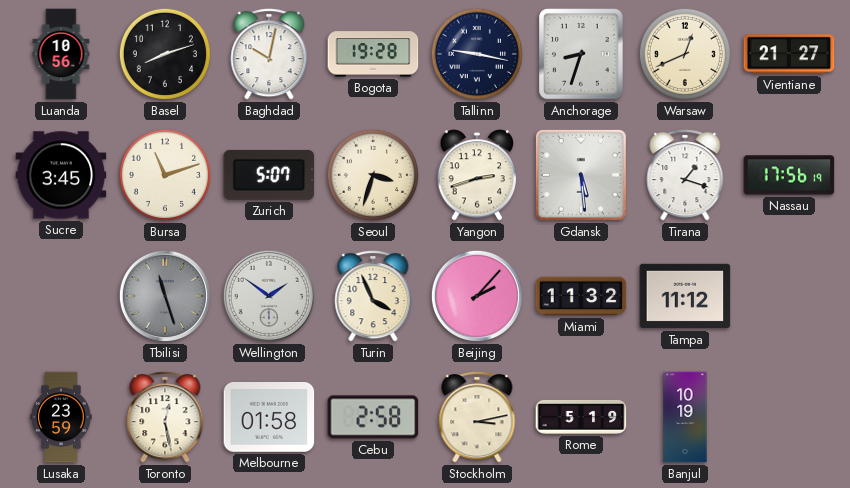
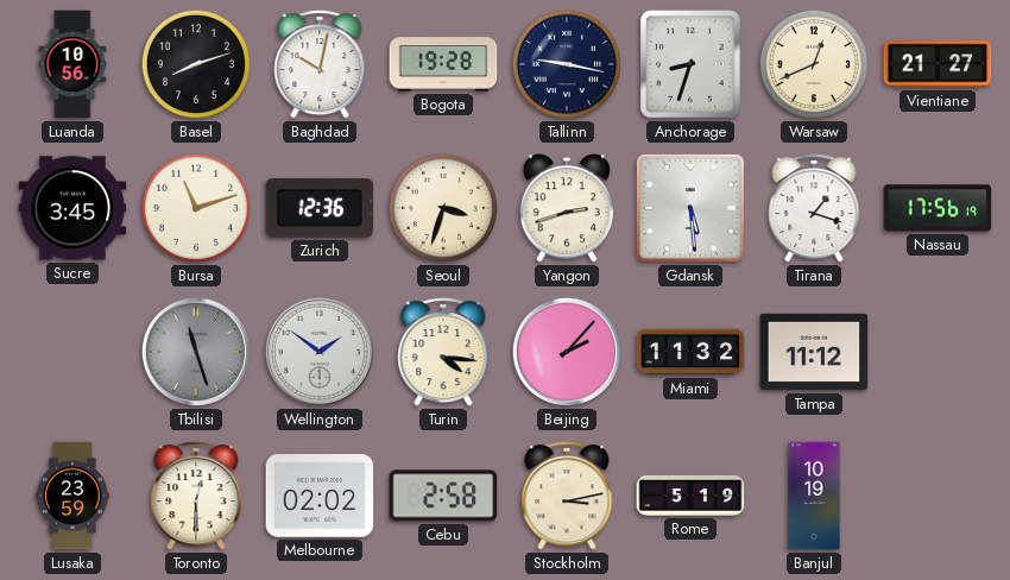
Zurich: 5:07 -> 12:36 (320, 208)
Turin: 3:56 -> 4:16 (443, 352)
Toronto: 12:28 -> 12:30 (196, 496)
Melbourne: 01:58 -> 02:02 (320, 497)
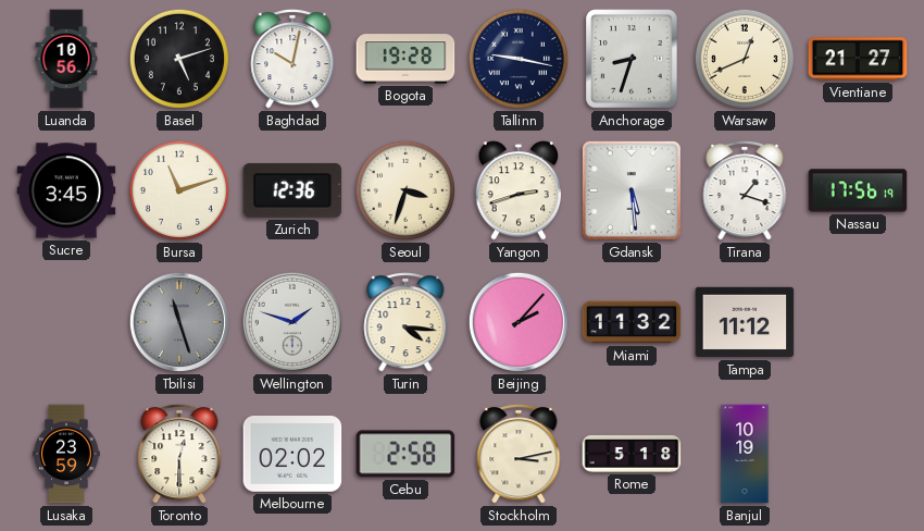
Basel: 8:12 -> 5:12 (179, 59)
Wellington: 1:51 -> 1:48 (292, 322)
Rome: 5:19 -> 5:18 (632, 454)
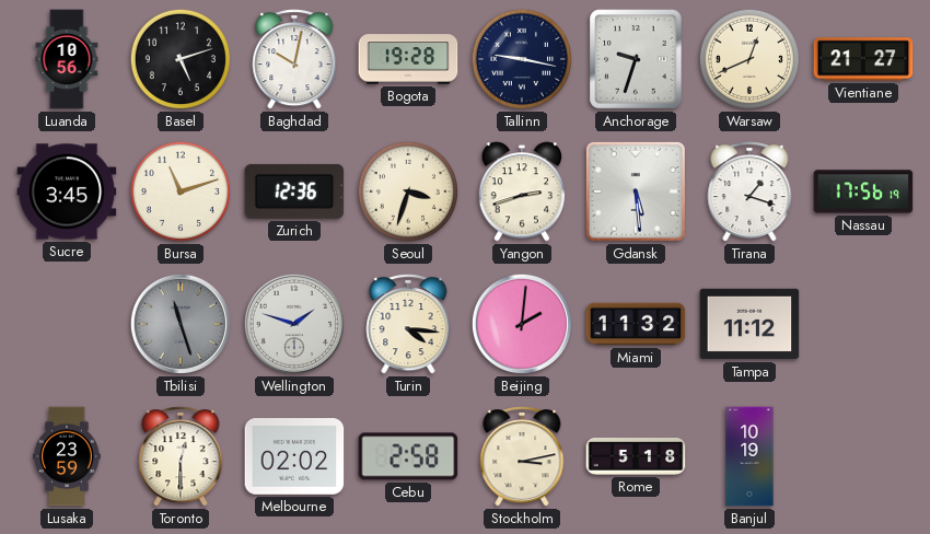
Anchorage: 8:33 -> 9:33 (636, 59)
Beijing: 2:07 -> 2:01 (522, 324)
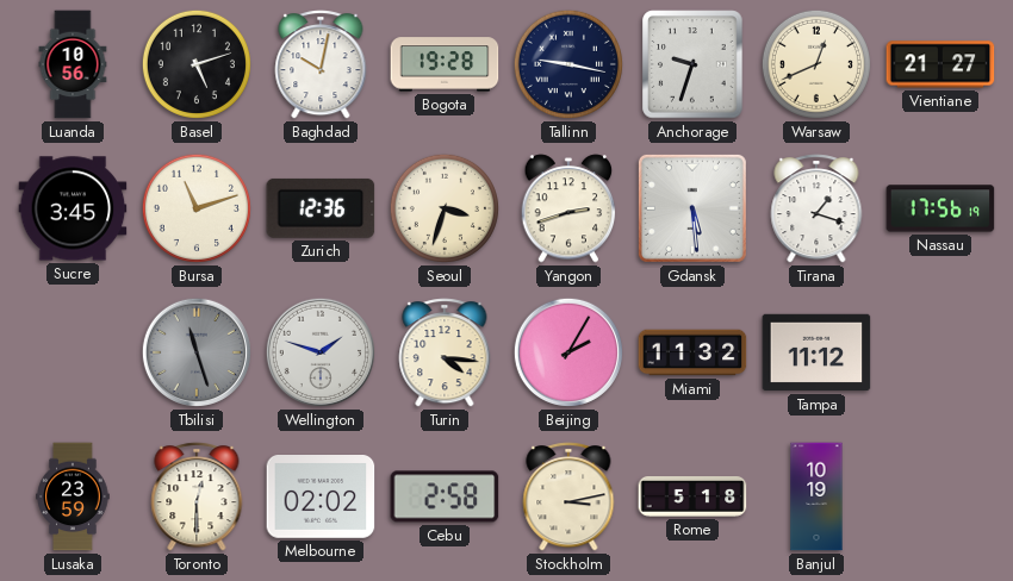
Beijing: 2:01 -> 2:05 (568, 352)
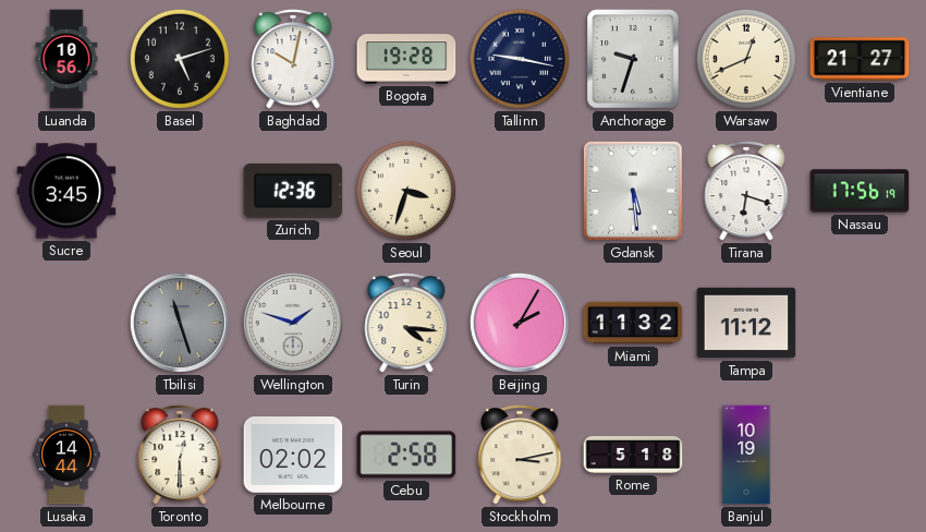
Bursa: 11:12 -> none (197, 208)
Yangon: 2:42 -> none (568, 208)
Tirana: 1:18 -> 6:18 (746, 191)
Lusaka: 23:59 -> 14:44 (66, 455)
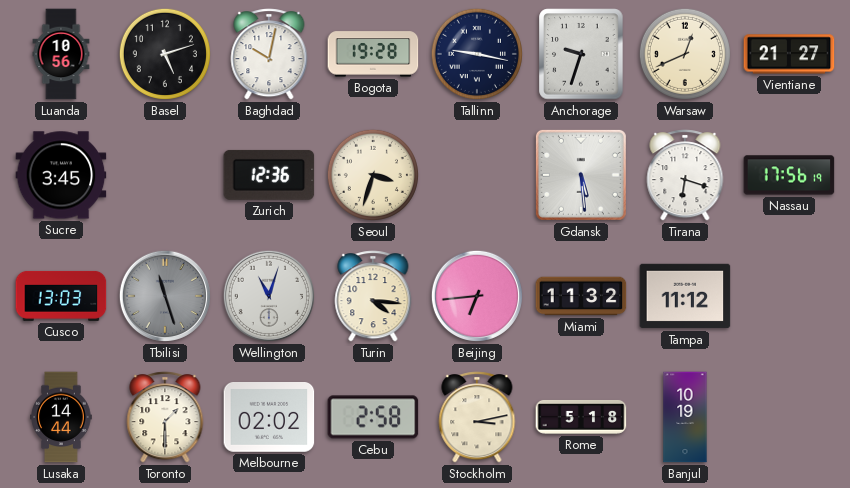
Cusco: none -> 13:03 (61, 296)
Wellington: 1:48 -> 11:03 (269, 296)
Beijing: 2:05 -> 6:44 (477, 296)
Toronto: 12:30 -> 1:30 (165, 417)
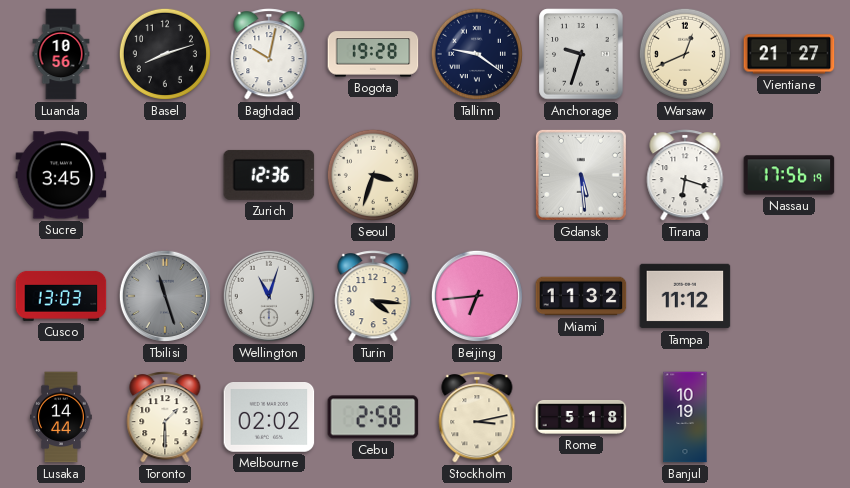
Basel: 5:12 -> 8:12 (165, 54)
Tallinn: 9:17 -> 9:21 (477, 54)
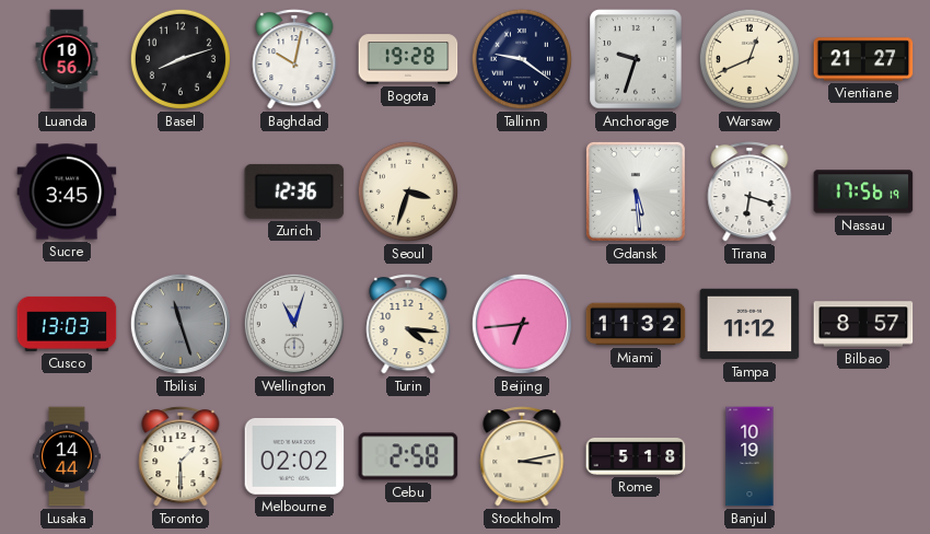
Bilbao: none -> 8:57 (863, 324)
